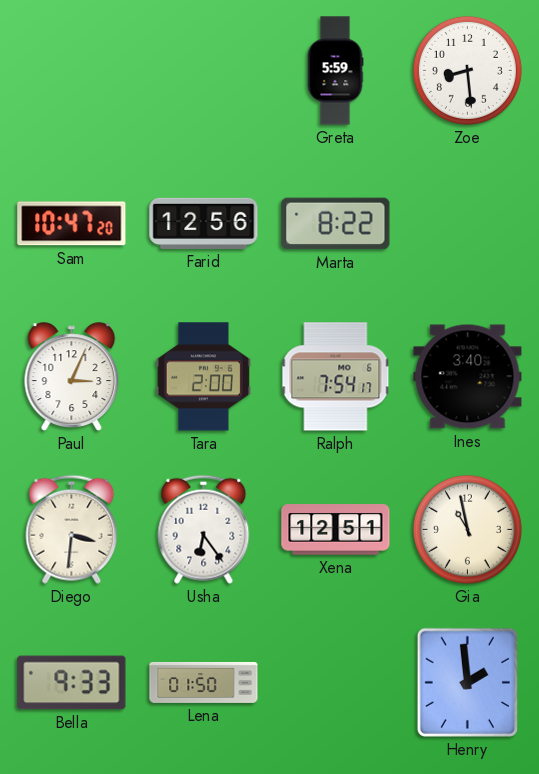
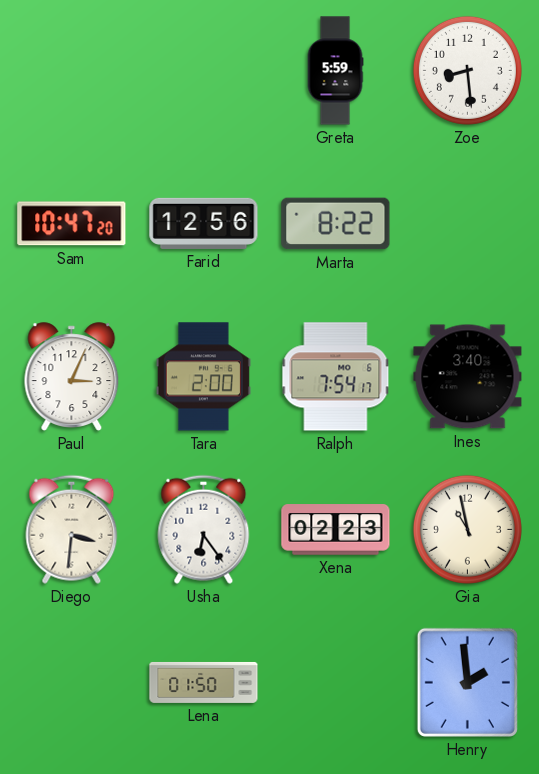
Xena: 12:51 -> 02:23 (336, 530)
Bella: 9:33 -> none (72, 683)
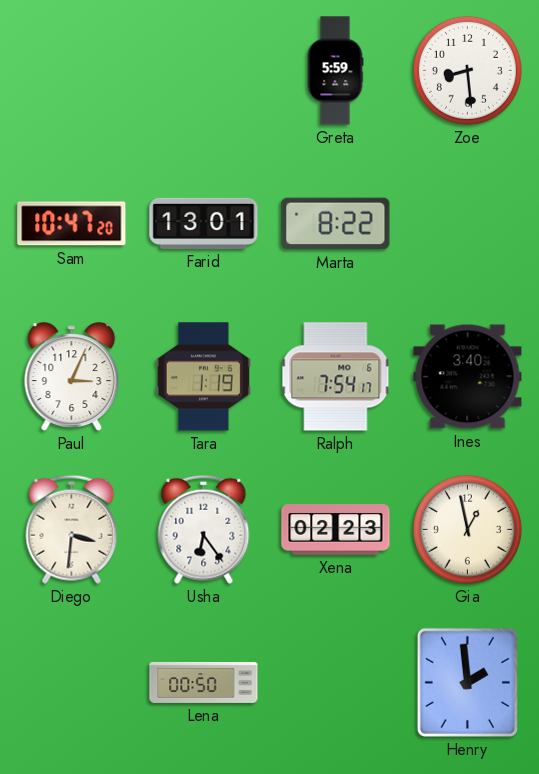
Farid: 12:56 -> 13:01 (204, 223)
Tara: 2:00 -> 1:19 (203, 377)
Gia: 10:58 -> 12:58 (467, 529)
Lena: 01:50 -> 00:50 (204, 682)
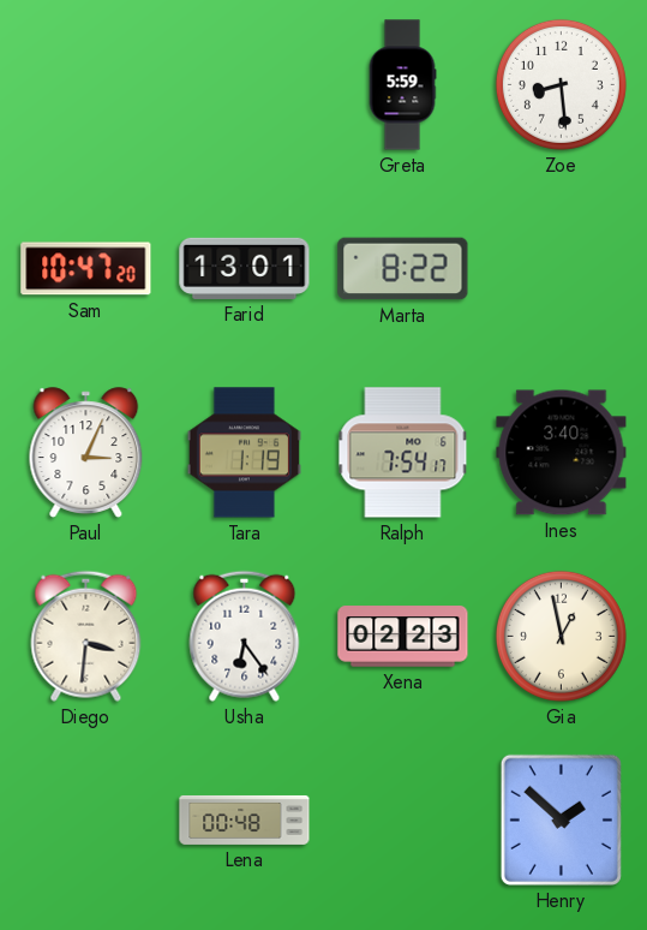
Lena: 00:50 -> 00:48 (245, 819)
Henry: 1:59 -> 1:52 (561, 819)
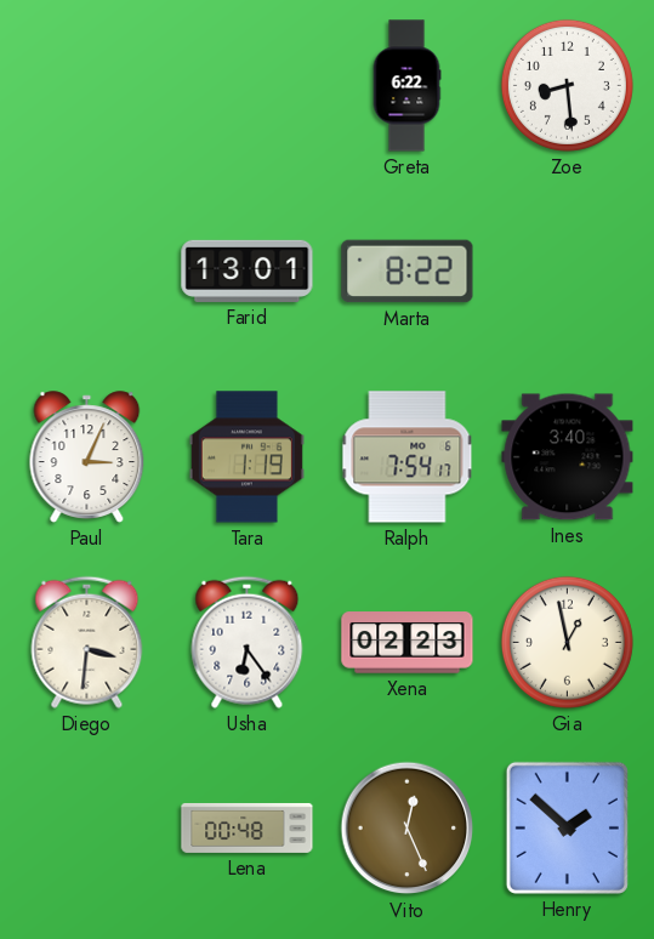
Greta: 5:59 -> 6:22 (406, 86)
Sam: 10:47 -> none (86, 269)
Vito: none -> 12:26 (408, 829)
